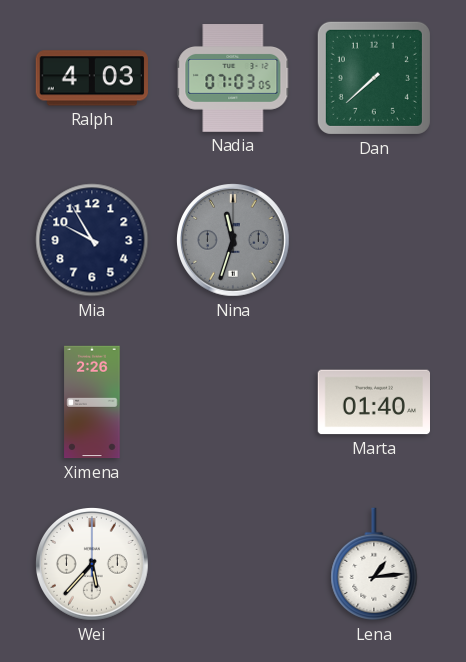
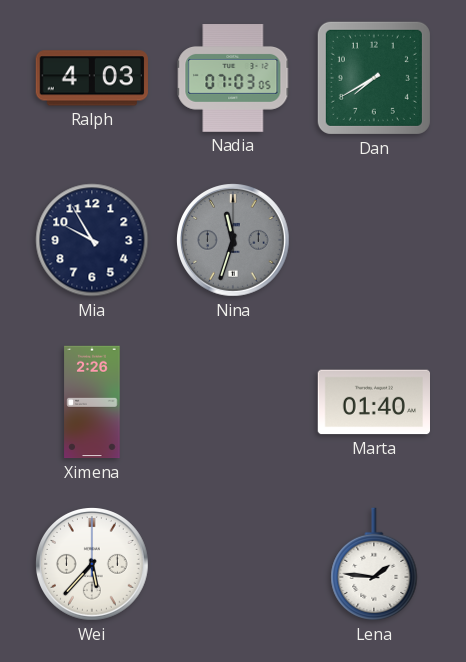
Dan: 7:38 -> 7:40 (374, 78)
Lena: 1:14 -> 1:46 (374, 564)
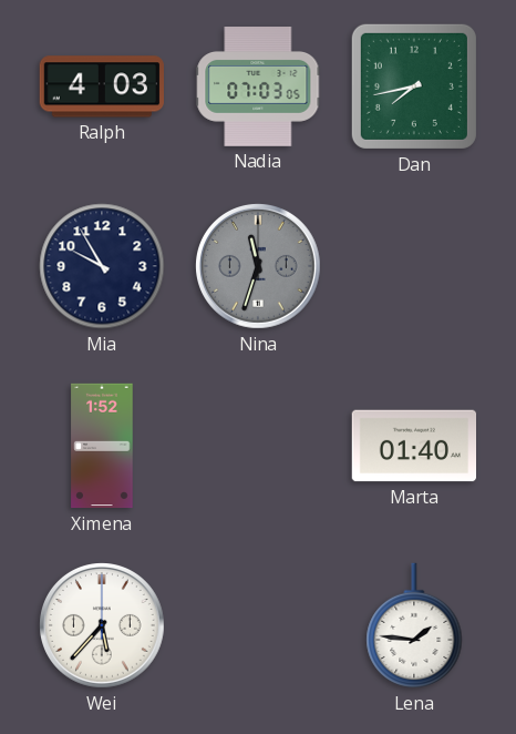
Dan: 7:40 -> 7:43 (414, 86)
Ximena: 2:26 -> 1:52 (102, 446)
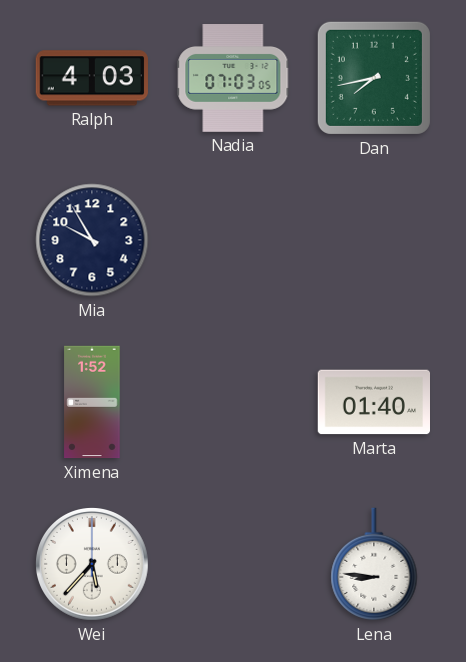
Nina: 11:33 -> none (259, 267)
Lena: 1:46 -> 8:46 (374, 564)
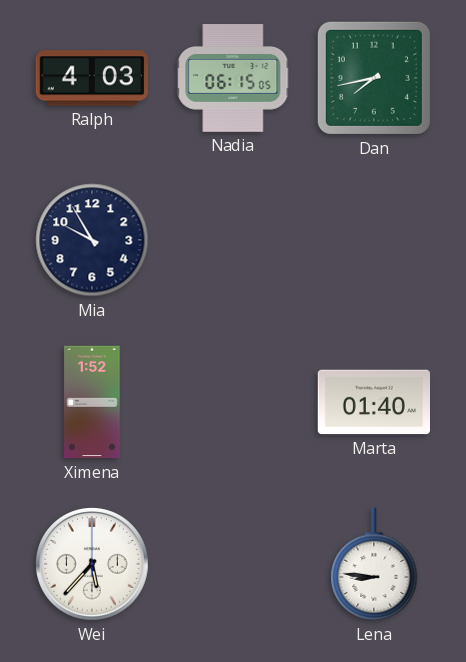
Nadia: 07:03 -> 06:15 (233, 79)
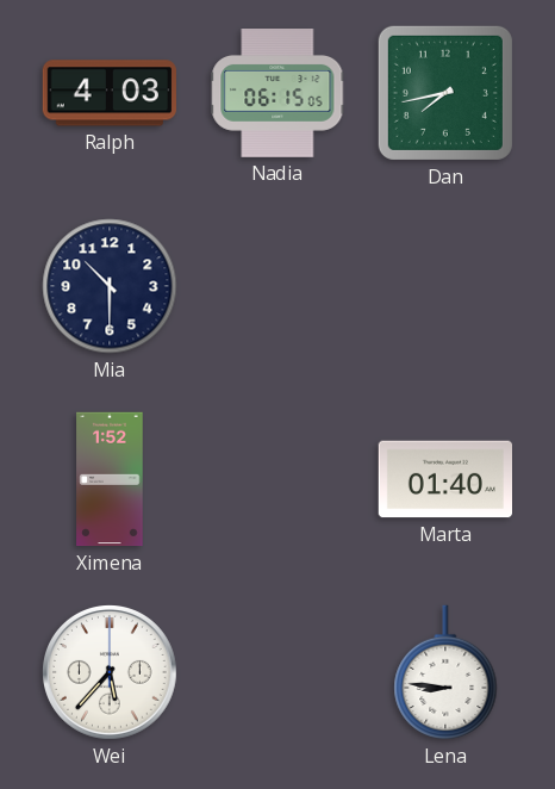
Mia: 9:55 -> 10:30 (110, 286)
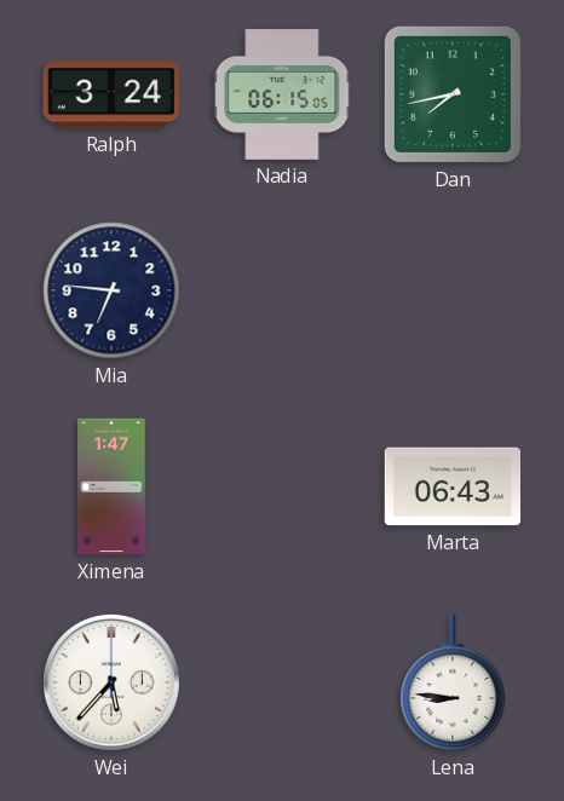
Ralph: 4:03 -> 3:24 (111, 94)
Mia: 10:30 -> 6:46 (111, 290)
Ximena: 1:52 -> 1:47 (111, 486)
Marta: 01:40 -> 06:43 (451, 486)
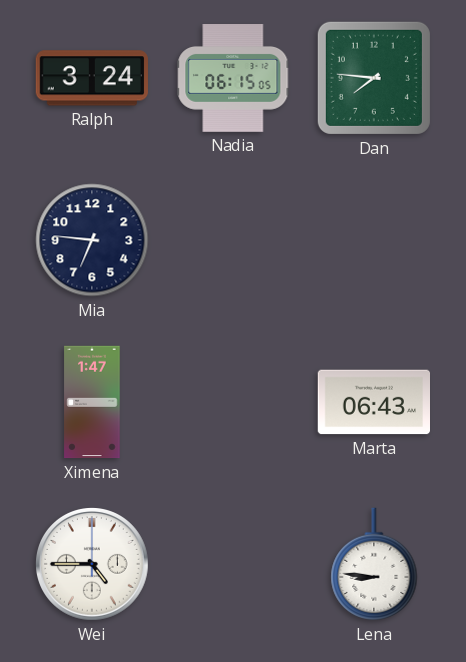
Dan: 7:43 -> 7:46 (374, 78)
Wei: 5:37 -> 4:45 (93, 565)
